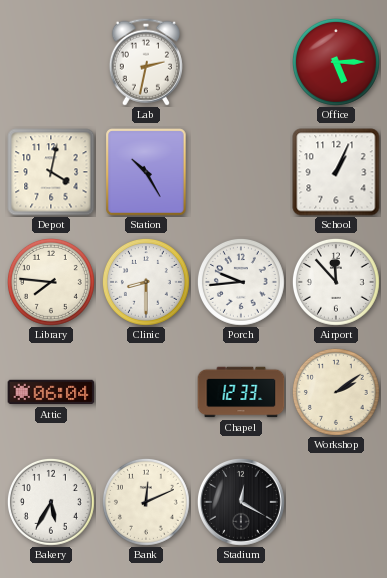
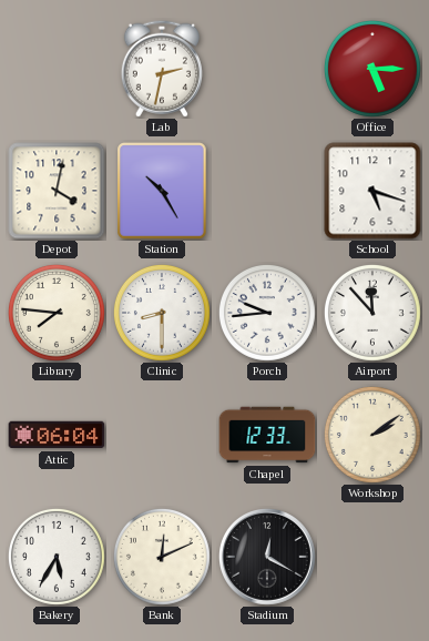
School: 1:04 -> 5:18 (372, 191)
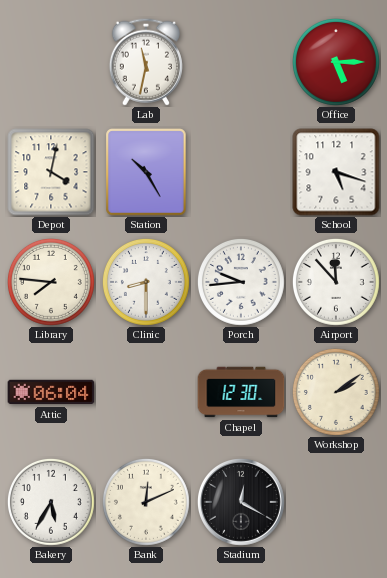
Lab: 2:32 -> 11:32 (146, 62)
Chapel: 12:33 -> 12:30 (241, 392)
